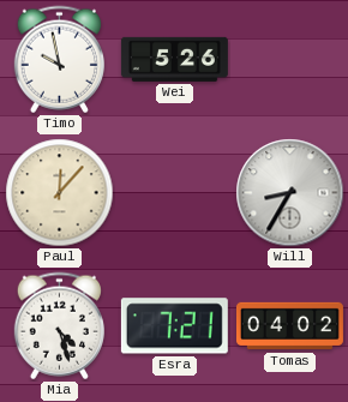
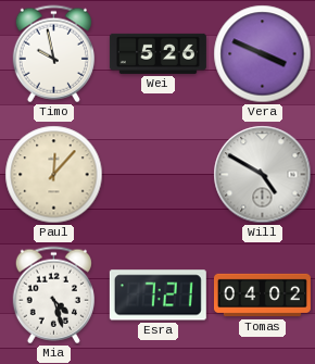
Vera: none -> 3:49 (263, 54)
Will: 8:35 -> 4:50 (263, 175)
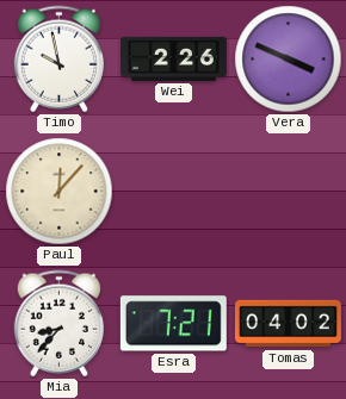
Wei: 5:26 -> 2:26 (173, 58)
Will: 4:50 -> none (263, 175)
Mia: 4:27 -> 8:37 (58, 324)
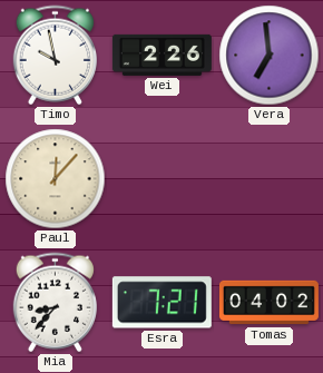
Vera: 3:49 -> 6:59 (270, 56)
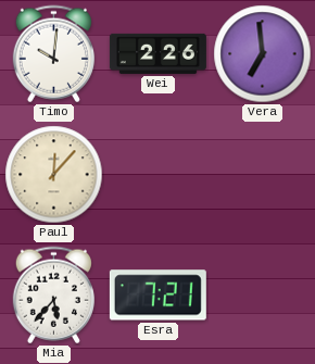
Timo: 9:58 -> 10:01 (53, 54)
Mia: 8:37 -> 5:37 (53, 296)
Tomas: 04:02 -> none (268, 303)
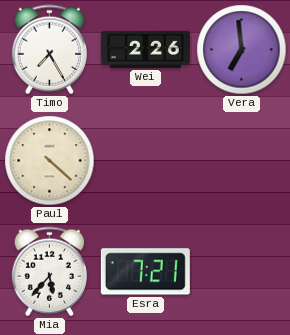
Timo: 10:01 -> 7:25 (49, 50)
Paul: 12:07 -> 4:22 (50, 161)
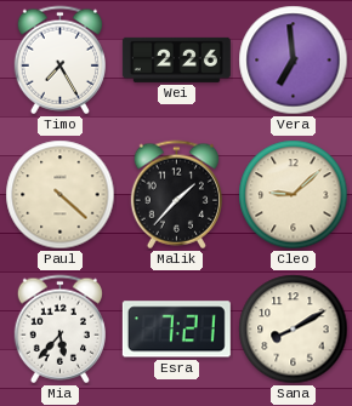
Malik: none -> 1:37 (176, 195)
Cleo: none -> 9:08 (294, 195)
Sana: none -> 8:10 (294, 330)
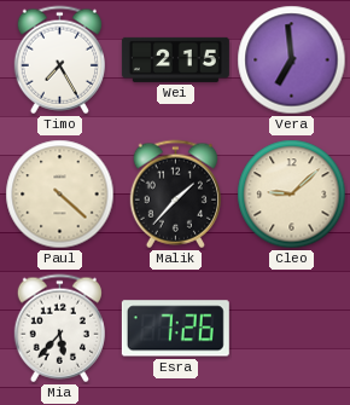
Wei: 2:26 -> 2:15 (175, 59)
Esra: 7:21 -> 7:26 (175, 329)
Sana: 8:10 -> none (294, 330)
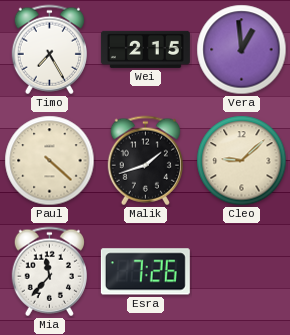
Vera: 6:59 -> 12:59 (242, 50)
Malik: 1:37 -> 1:42 (145, 161)
Mia: 5:37 -> 11:37 (49, 272)
